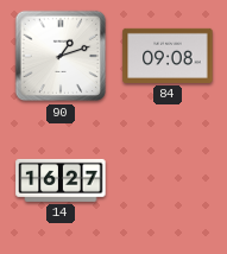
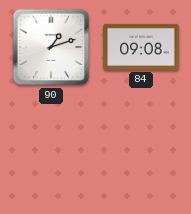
14: 16:27 -> none (61, 180)
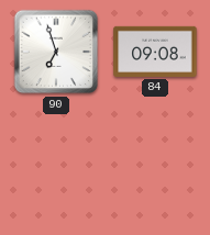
90: 1:12 -> 6:57 (56, 52)
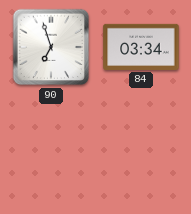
84: 09:08 -> 03:34 (141, 47)
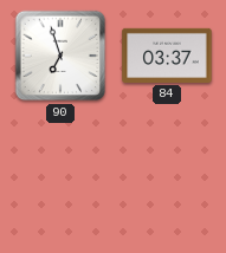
84: 03:34 -> 03:37 (167, 56)
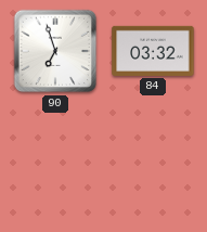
84: 03:37 -> 03:32 (153, 51)
